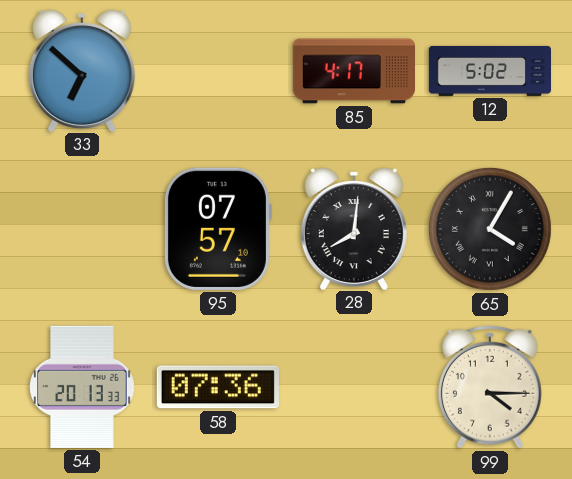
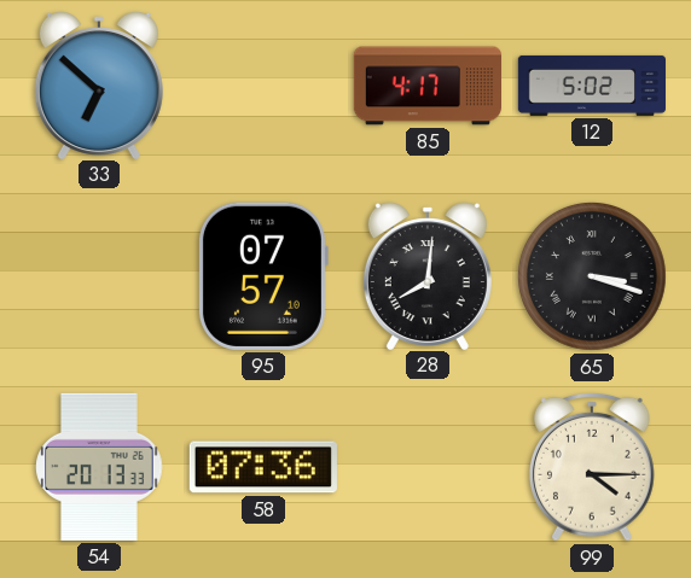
65: 4:05 -> 3:18 (592, 276)
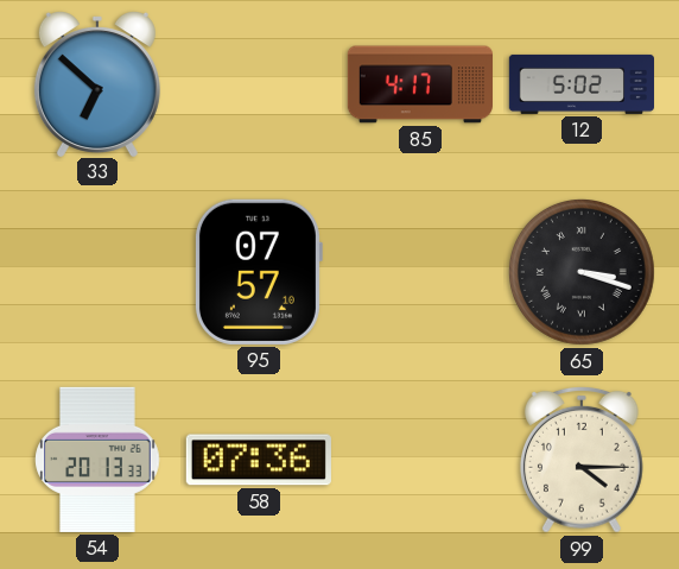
28: 8:01 -> none (428, 276)
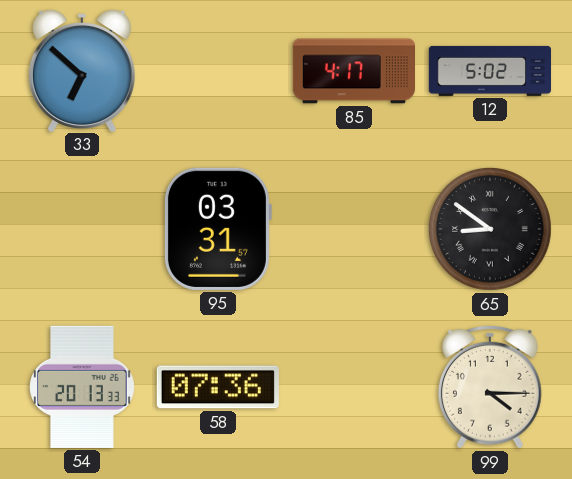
95: 07:57 -> 03:31 (217, 229)
65: 3:18 -> 8:51 (490, 229)
